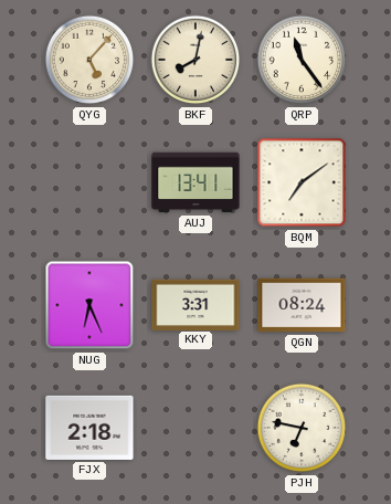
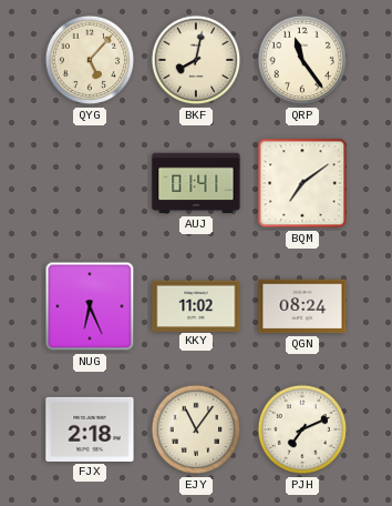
AUJ: 13:41 -> 01:41 (196, 183)
KKY: 3:31 -> 11:02 (196, 305)
EJY: none -> 11:06 (196, 429)
PJH: 6:47 -> 7:11 (302, 429)
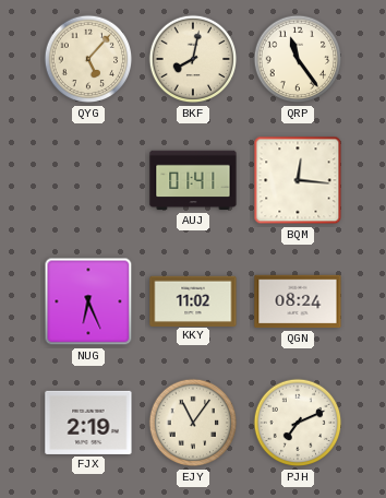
BQM: 7:09 -> 12:16 (298, 180)
FJX: 2:18 -> 2:19 (88, 423)
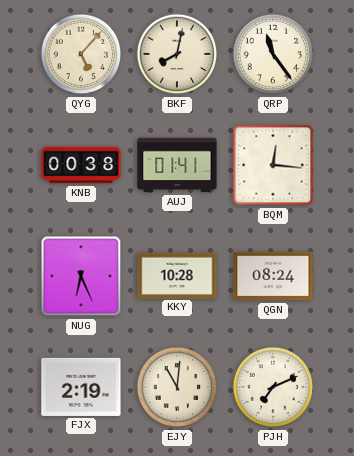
KNB: none -> 00:38 (81, 165)
KKY: 11:02 -> 10:28 (177, 275)
EJY: 11:06 -> 11:01 (177, 387)
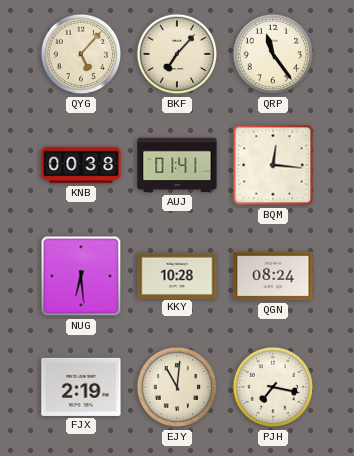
BKF: 8:02 -> 7:07 (177, 54)
NUG: 6:26 -> 6:29 (81, 276)
PJH: 7:11 -> 7:17 (273, 387)
